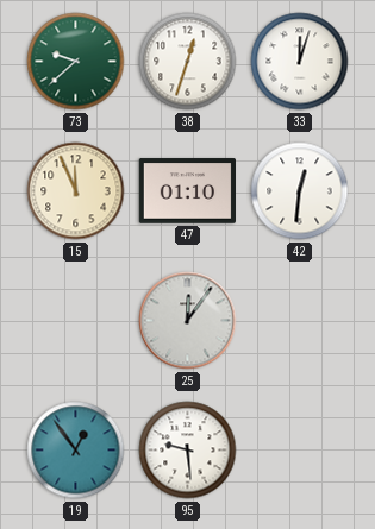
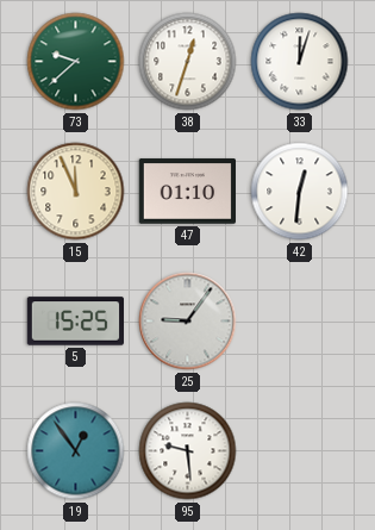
5: none -> 15:25 (75, 322)
25: 12:06 -> 9:06 (188, 322)
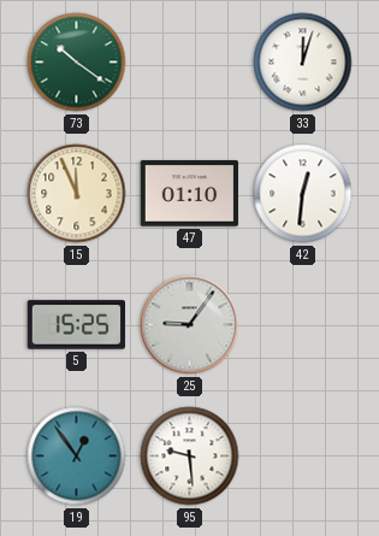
73: 9:38 -> 10:21 (77, 63)
38: 12:33 -> none (188, 62)
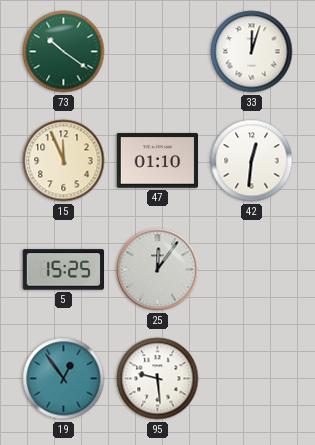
25: 9:06 -> 12:06 (158, 270)
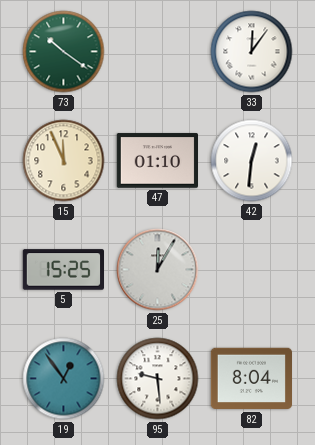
33: 12:03 -> 12:06 (252, 52)
25: 12:06 -> 12:05 (158, 270)
82: none -> 8:04 (251, 379)
